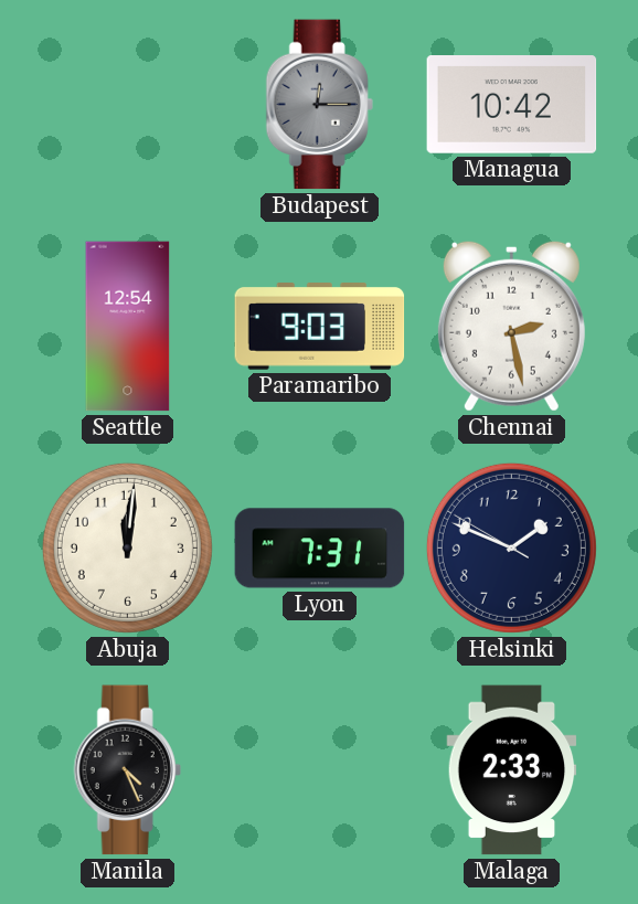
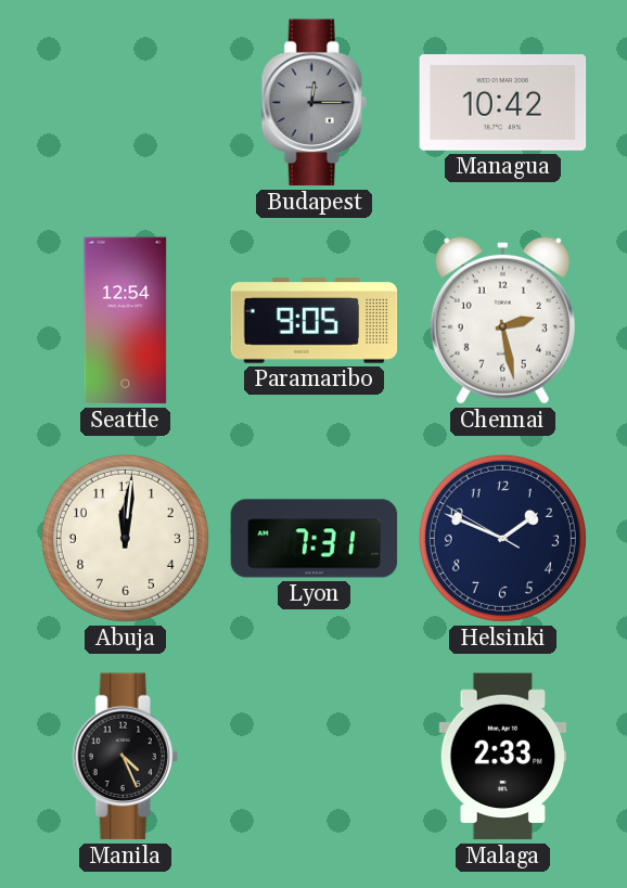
Paramaribo: 9:03 -> 9:05 (315, 321)
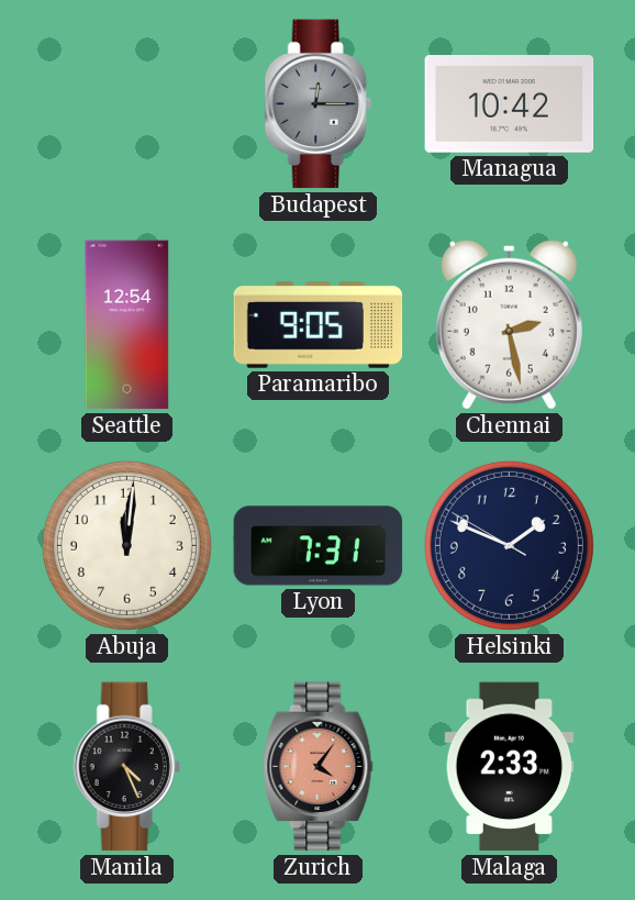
Zurich: none -> 4:06 (319, 767)
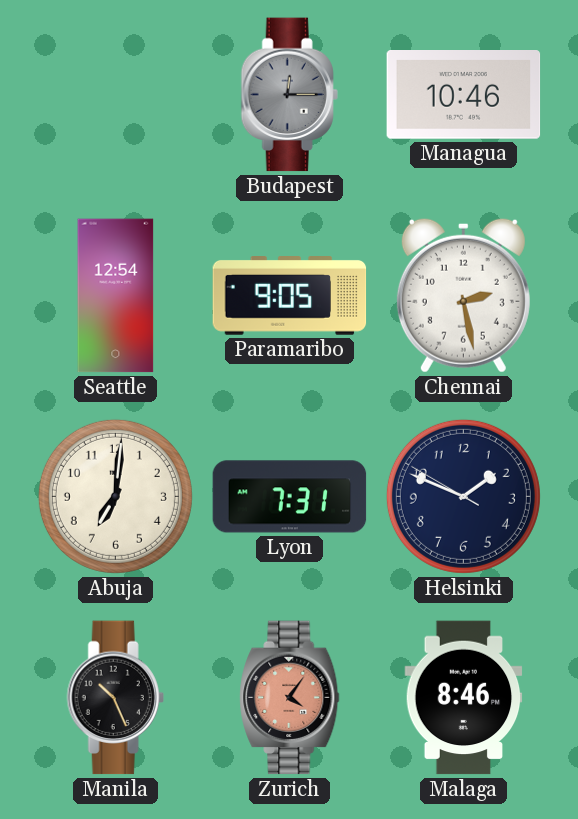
Managua: 10:42 -> 10:46 (464, 95)
Abuja: 12:01 -> 7:01 (115, 496)
Manila: 4:26 -> 10:26 (115, 698)
Malaga: 2:33 -> 8:46 (464, 698)
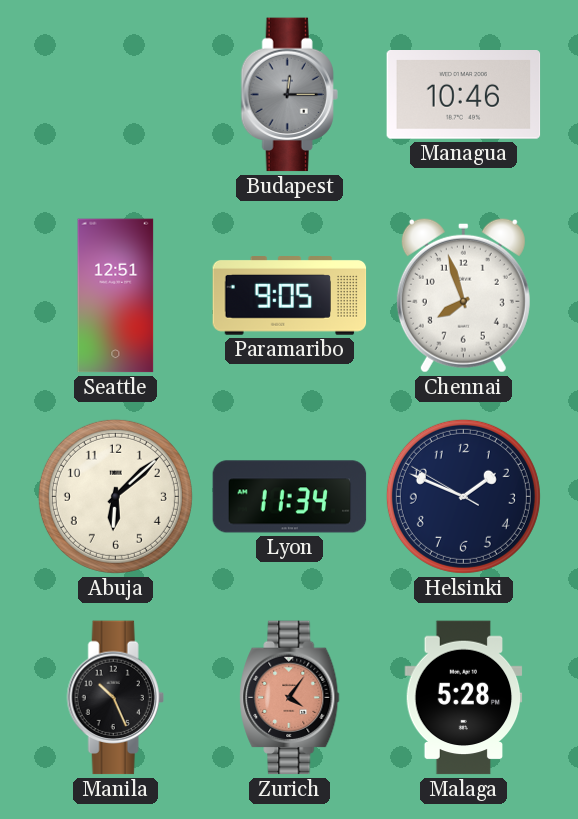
Seattle: 12:54 -> 12:51 (116, 296)
Chennai: 2:28 -> 7:57 (463, 295)
Abuja: 7:01 -> 6:08 (115, 496)
Lyon: 7:31 -> 11:34 (290, 497)
Malaga: 8:46 -> 5:28 (464, 698)
